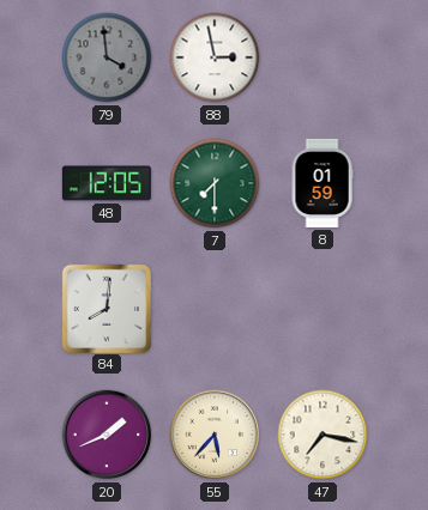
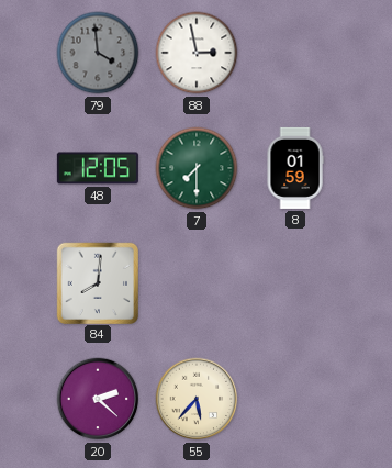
20: 1:41 -> 2:22 (98, 399)
47: 7:17 -> none (322, 435)
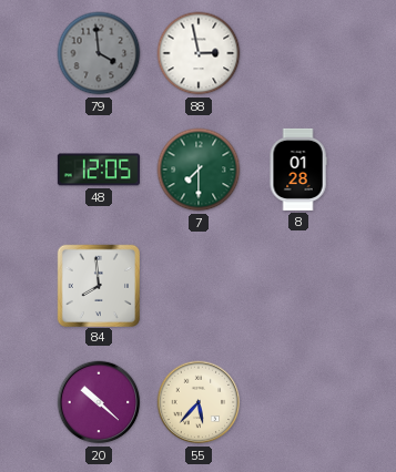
8: 01:59 -> 01:28 (298, 170)
84: 8:01 -> 7:59 (98, 285)
20: 2:22 -> 10:22 (99, 402)
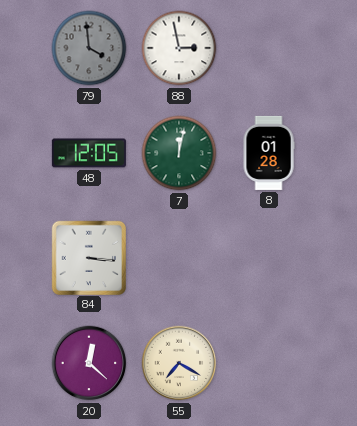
7: 7:30 -> 12:02 (179, 153)
84: 7:59 -> 3:16 (88, 257)
20: 10:22 -> 12:22 (89, 363)
55: 5:37 -> 7:20 (179, 363)
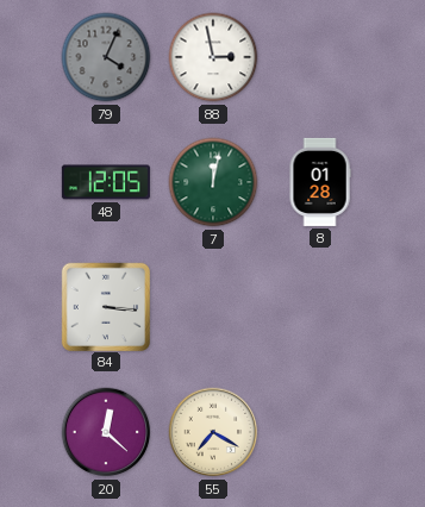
79: 3:59 -> 4:04 (106, 57)
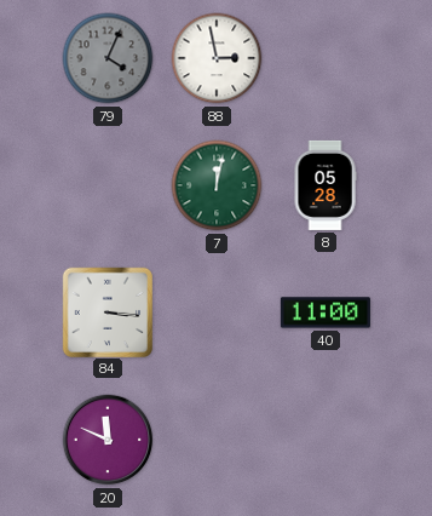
48: 12:05 -> none (106, 182)
8: 01:28 -> 05:28 (326, 185)
40: none -> 11:00 (326, 313)
20: 12:22 -> 11:49 (108, 440)
55: 7:20 -> none (213, 432)
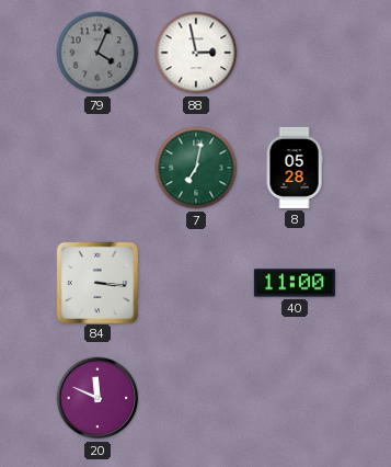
7: 12:02 -> 7:02 (196, 168)
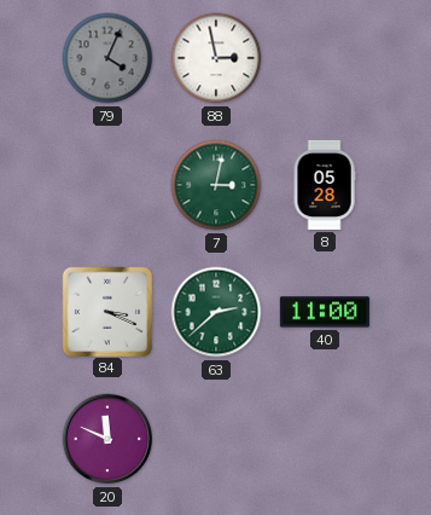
7: 7:02 -> 3:02 (216, 185)
84: 3:16 -> 3:19 (106, 311)
63: none -> 2:38 (216, 312)
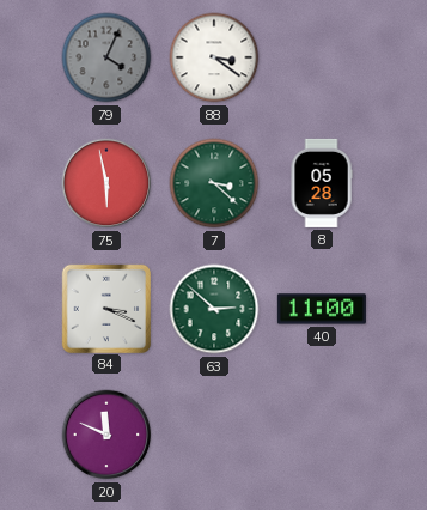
88: 2:58 -> 3:21 (214, 57)
75: none -> 5:58 (106, 183)
7: 3:02 -> 3:22 (214, 183)
63: 2:38 -> 2:52 (214, 309)
